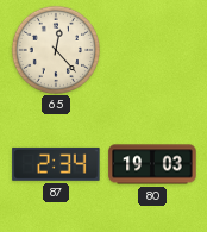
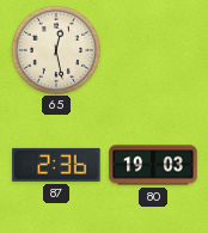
65: 12:23 -> 12:28 (55, 49)
87: 2:34 -> 2:36 (56, 165)
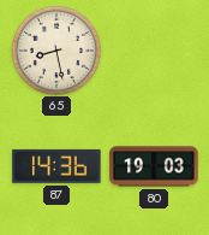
65: 12:28 -> 8:28 (55, 49)
87: 2:36 -> 14:36 (56, 166)
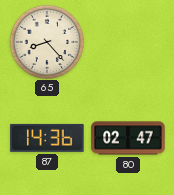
65: 8:28 -> 8:23 (46, 41)
80: 19:03 -> 02:47 (128, 138)
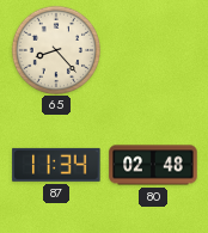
87: 14:36 -> 11:34 (56, 165)
80: 02:47 -> 02:48 (153, 165)
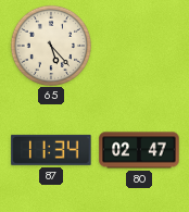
65: 8:23 -> 5:23 (50, 45)
80: 02:48 -> 02:47 (139, 150)
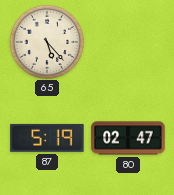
87: 11:34 -> 5:19 (47, 138)
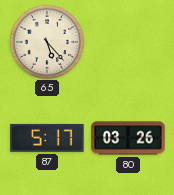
87: 5:19 -> 5:17 (47, 138)
80: 02:47 -> 03:26 (128, 138)
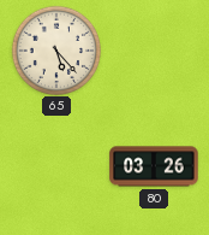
87: 5:17 -> none (47, 138)
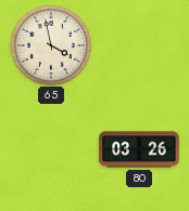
65: 5:23 -> 3:58 (50, 44)
